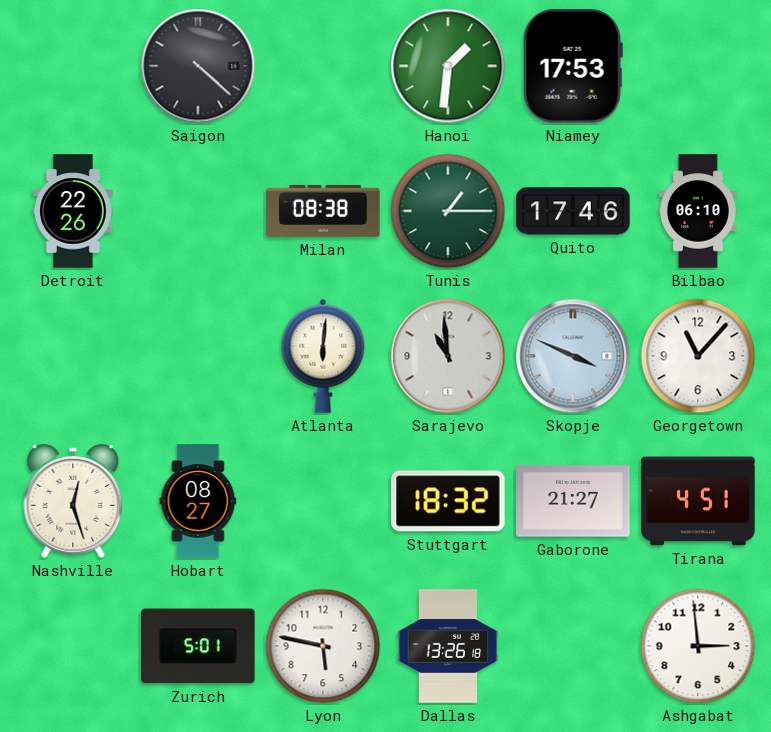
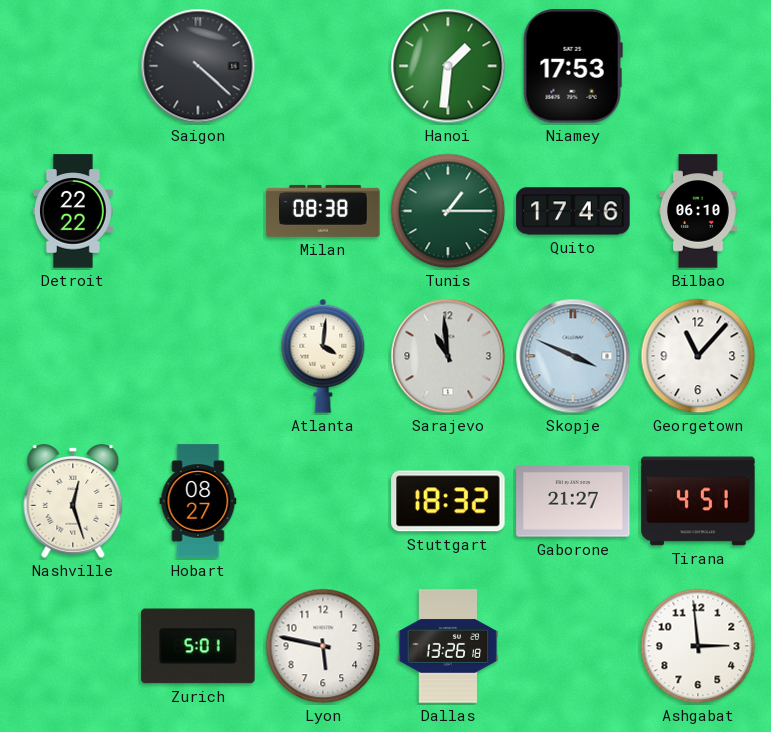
Detroit: 22:26 -> 22:22 (74, 211)
Atlanta: 6:01 -> 4:01 (323, 356)
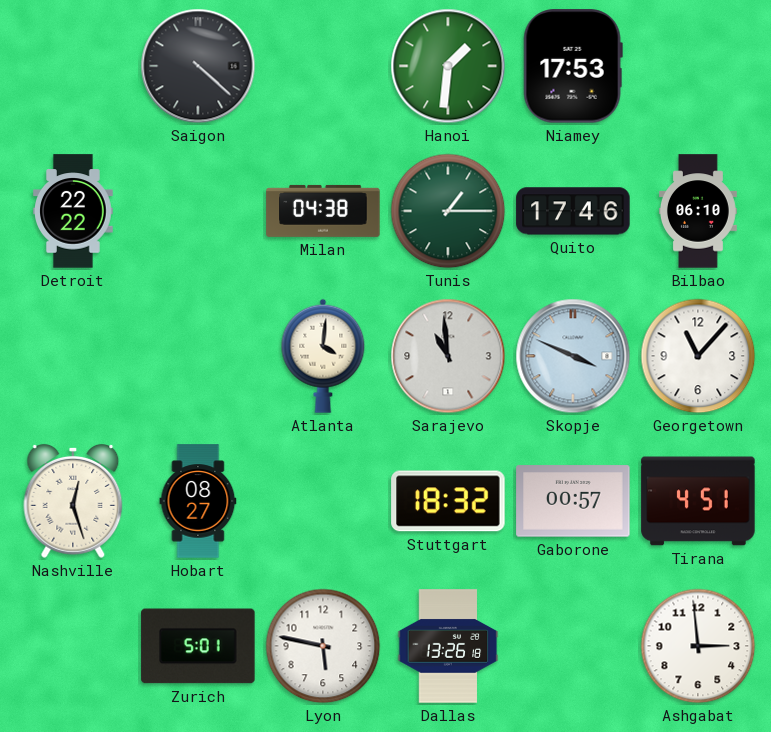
Milan: 08:38 -> 04:38 (323, 211)
Gaborone: 21:27 -> 00:57 (573, 501)
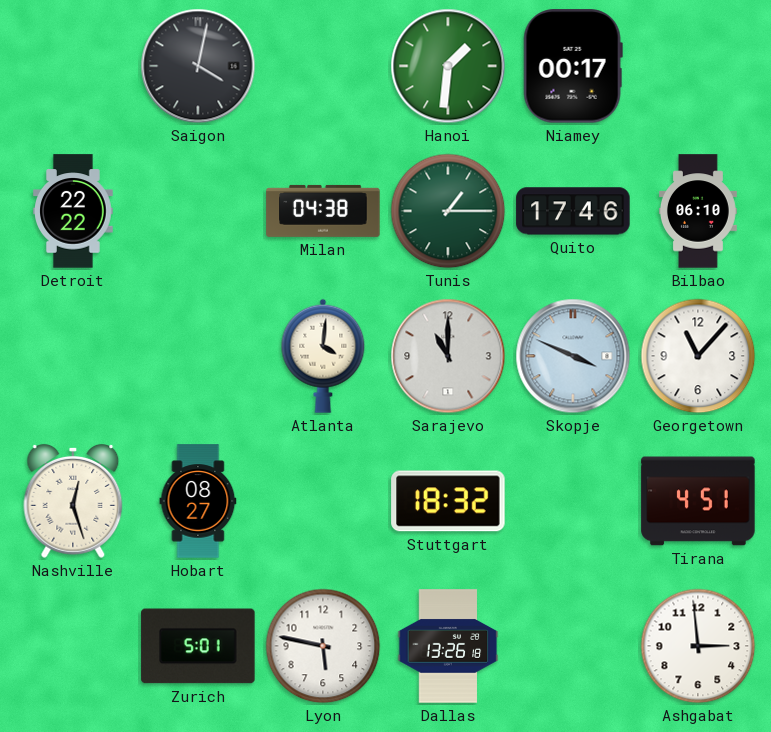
Saigon: 4:22 -> 4:02 (198, 66)
Niamey: 17:53 -> 00:17 (573, 66)
Sarajevo: 10:59 -> 11:00 (448, 356)
Gaborone: 00:57 -> none (573, 501)
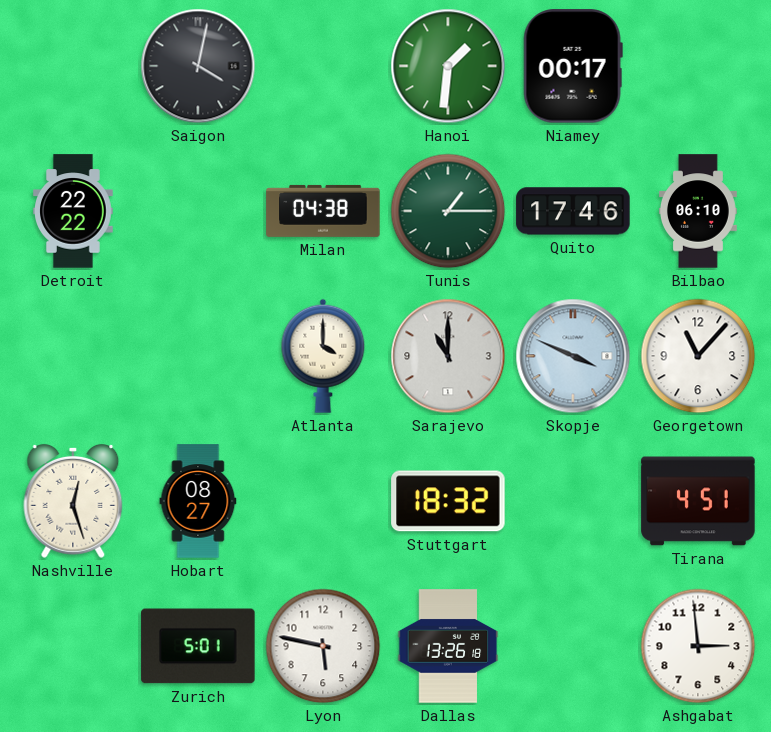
Atlanta: 4:01 -> 4:00 (323, 356)
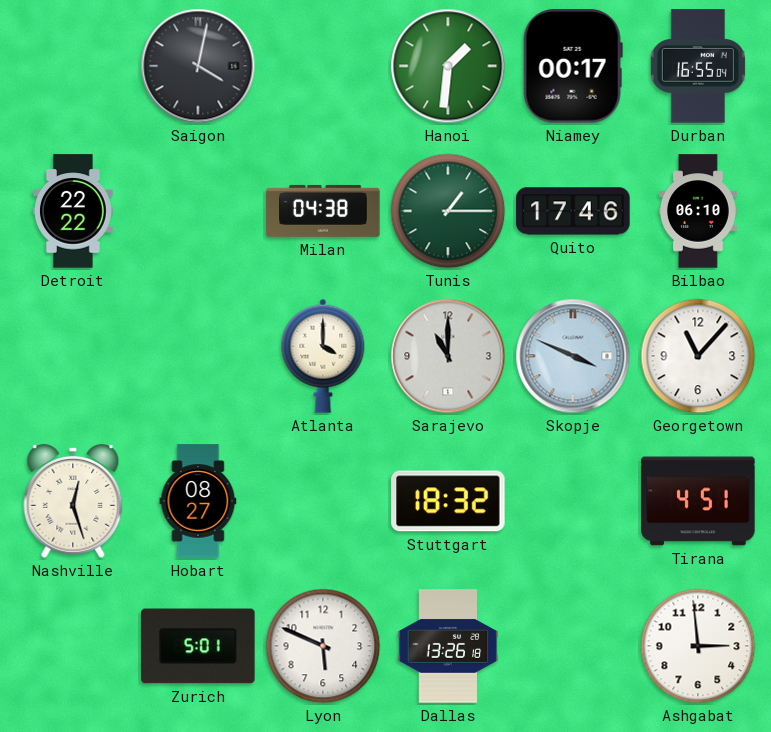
Durban: none -> 16:55 (698, 66)
Lyon: 5:47 -> 5:49 (323, 646)
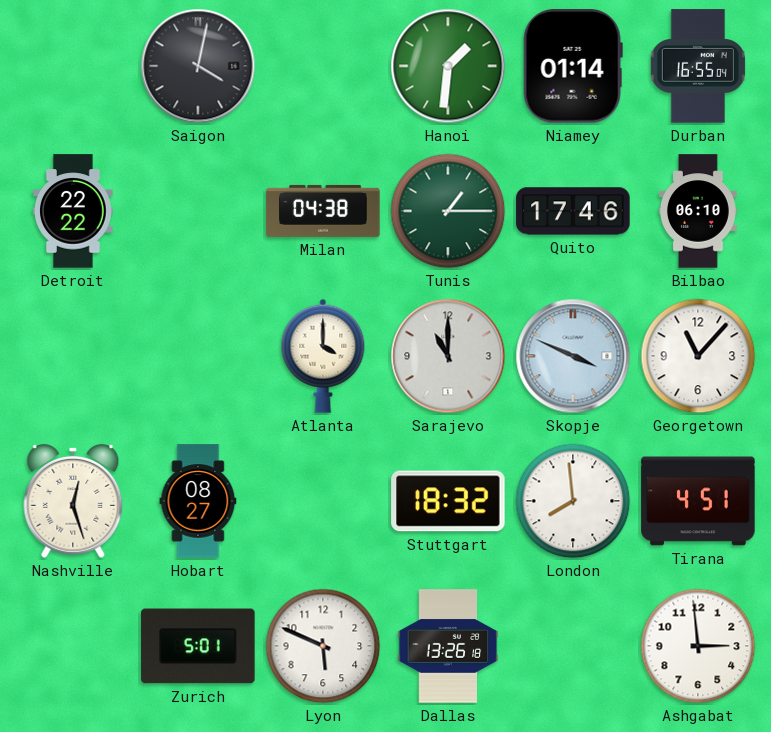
Niamey: 00:17 -> 01:14 (573, 66)
London: none -> 7:59 (573, 501)
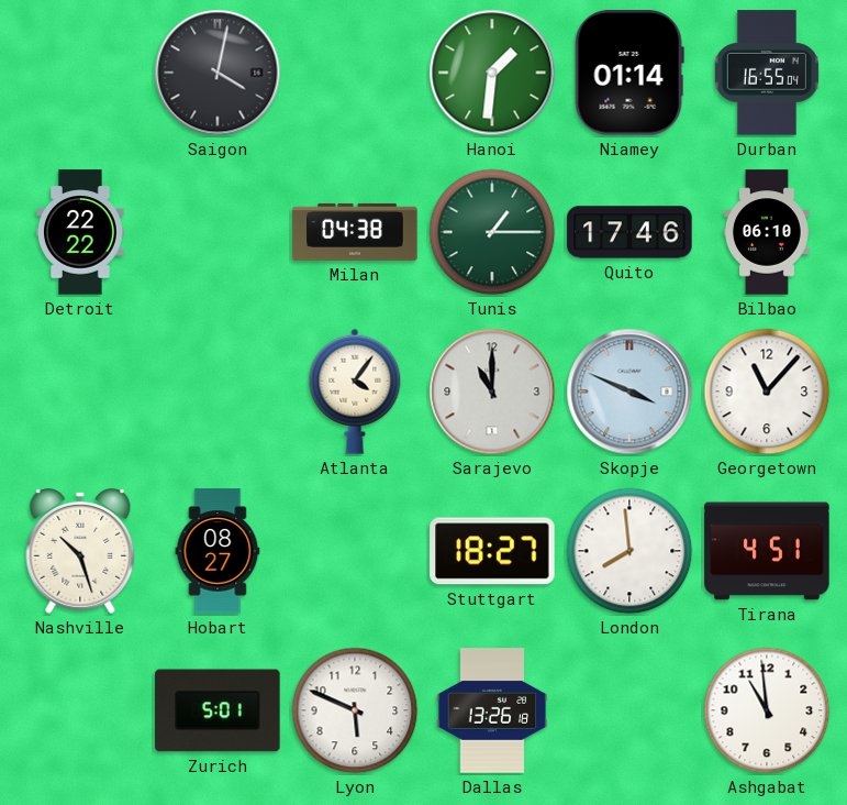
Atlanta: 4:00 -> 4:06 (355, 392)
Nashville: 12:27 -> 10:27 (80, 551)
Stuttgart: 18:32 -> 18:27 (492, 551)
Ashgabat: 2:59 -> 10:59 (767, 710)
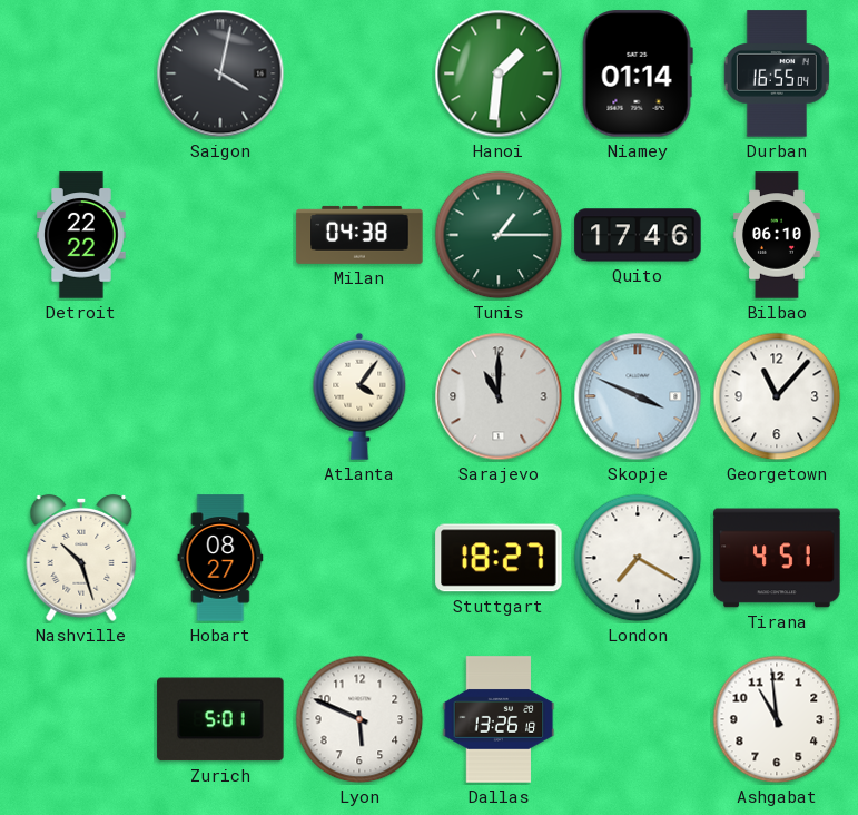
London: 7:59 -> 7:20 (638, 558)
